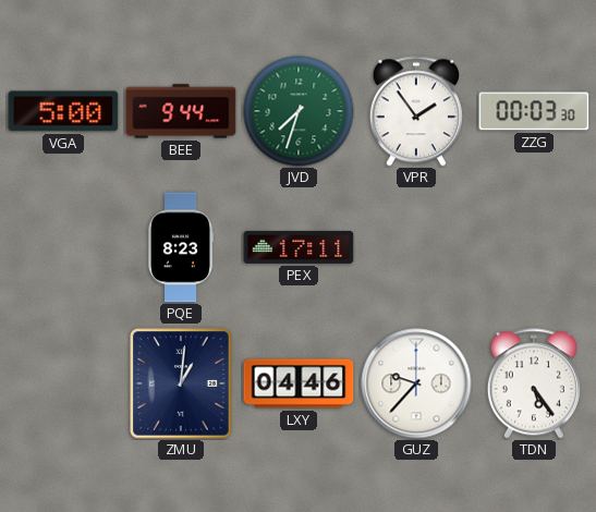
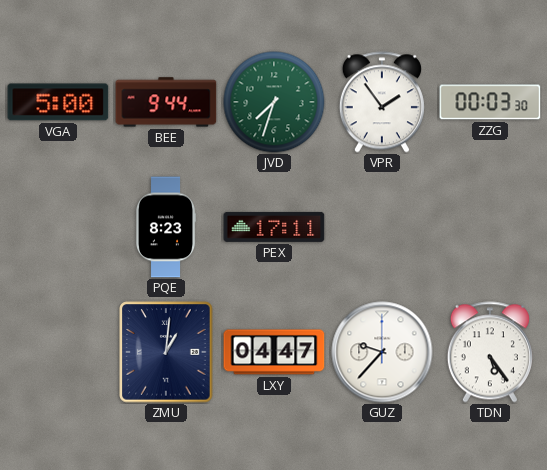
LXY: 04:46 -> 04:47 (274, 352)
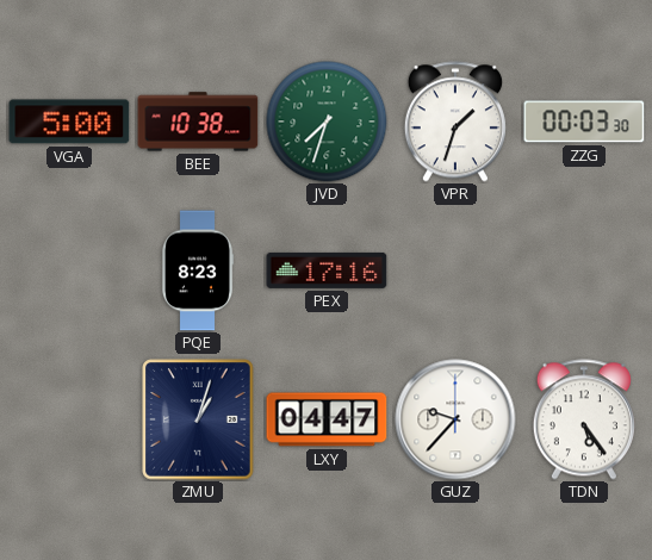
BEE: 9:44 -> 10:38 (198, 122)
VPR: 1:54 -> 1:33 (455, 122)
PEX: 17:11 -> 17:16 (327, 270)
ZMU: 1:01 -> 1:03 (198, 419)
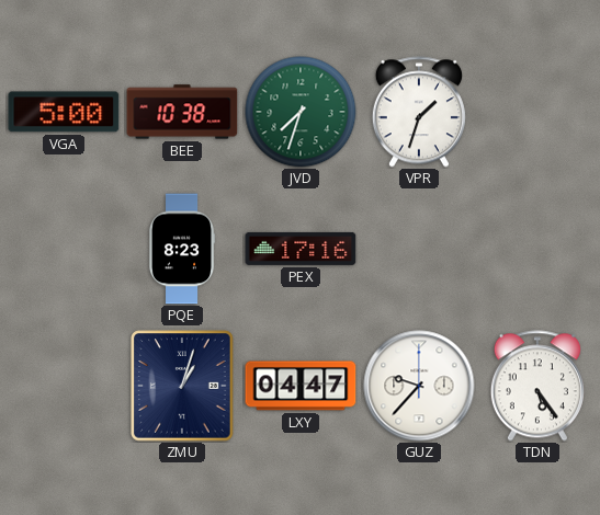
ZZG: 00:03 -> none (584, 122)
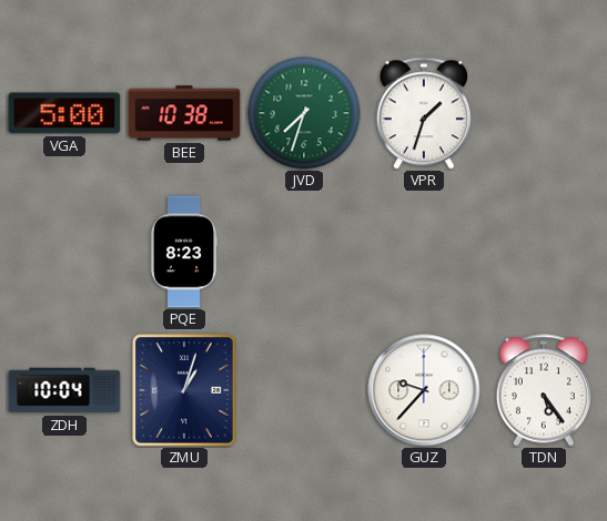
PEX: 17:16 -> none (301, 249)
ZDH: none -> 10:04 (64, 390)
LXY: 04:47 -> none (301, 386)
